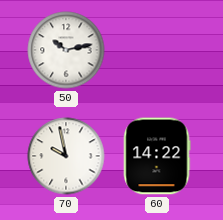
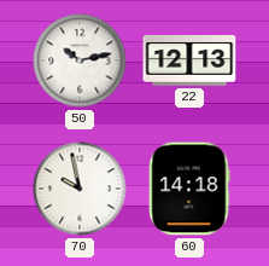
22: none -> 12:13 (189, 62)
60: 14:22 -> 14:18 (189, 189)
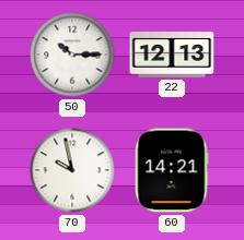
50: 10:13 -> 10:15 (72, 55)
60: 14:18 -> 14:21 (172, 170)
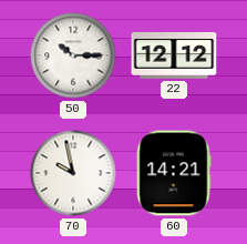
22: 12:13 -> 12:12 (174, 57)
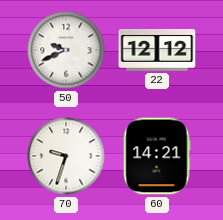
50: 10:15 -> 9:41 (66, 50)
70: 9:58 -> 9:33 (66, 156)
